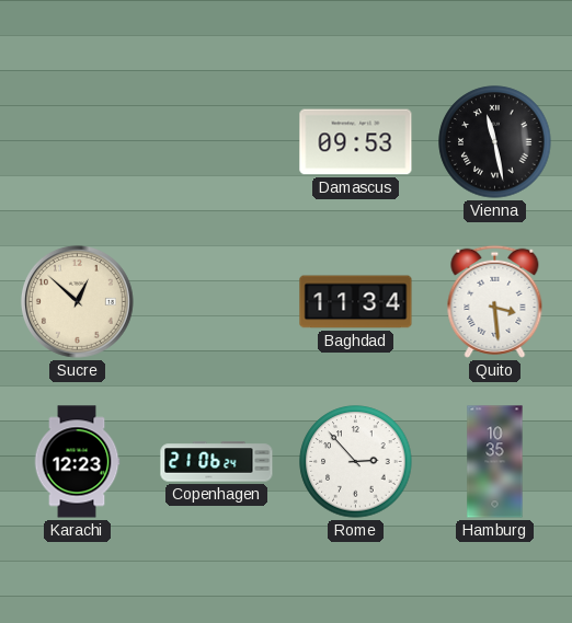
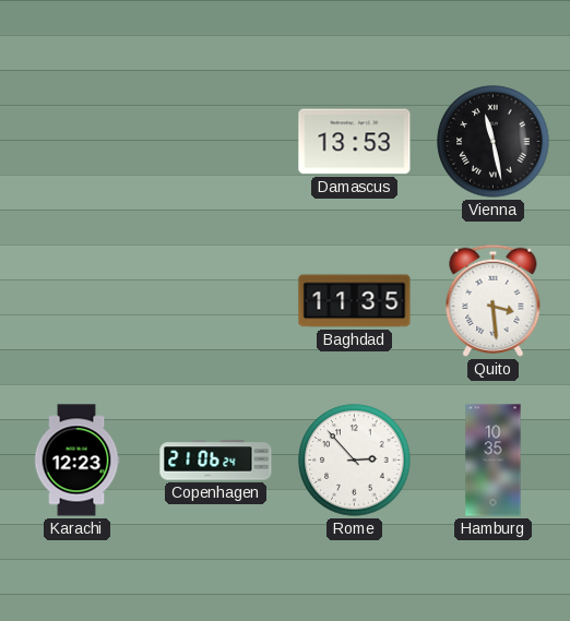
Damascus: 09:53 -> 13:53 (355, 142)
Sucre: 12:52 -> none (77, 301)
Baghdad: 11:34 -> 11:35 (355, 301)
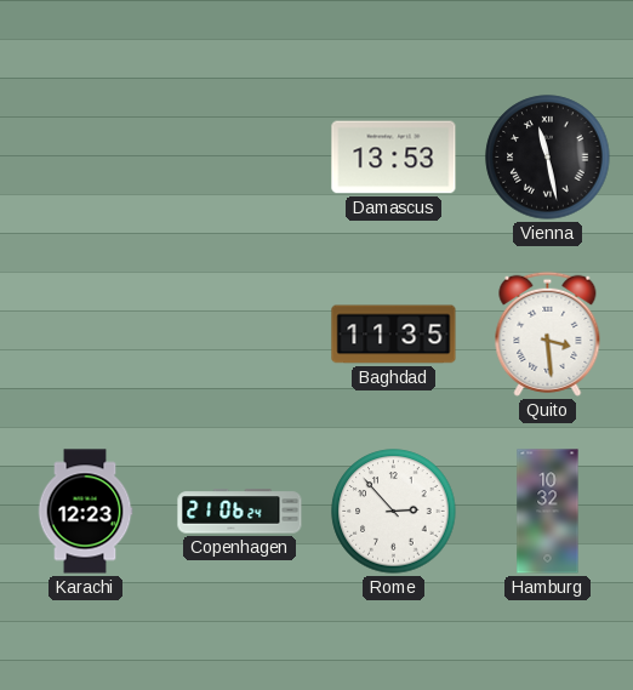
Hamburg: 10:35 -> 10:32 (548, 512)
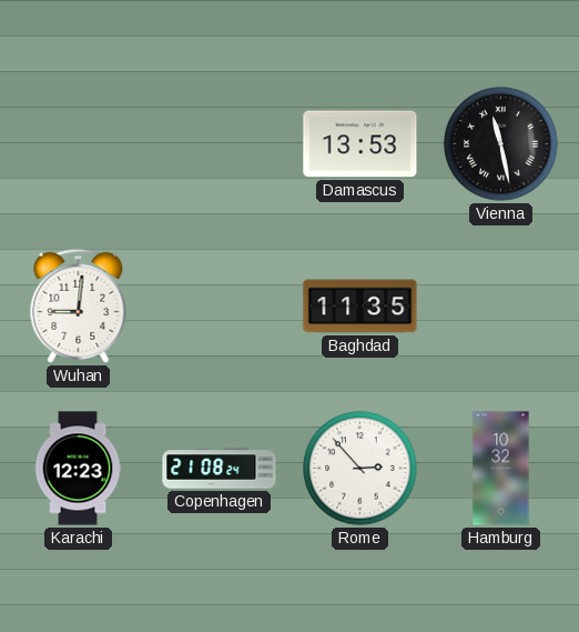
Wuhan: none -> 9:01 (79, 305)
Quito: 3:29 -> none (548, 333)
Copenhagen: 21:06 -> 21:08 (220, 469)
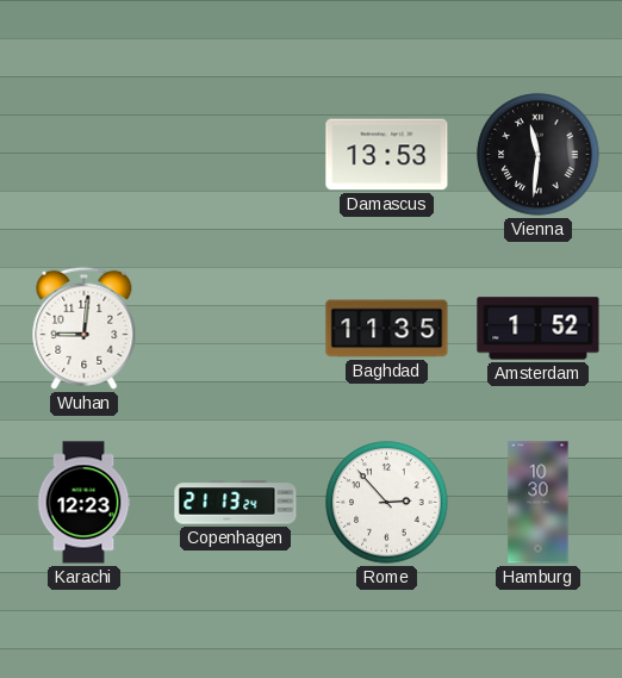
Vienna: 11:28 -> 11:31 (539, 155)
Amsterdam: none -> 1:52 (539, 329)
Copenhagen: 21:08 -> 21:13 (236, 503)
Hamburg: 10:32 -> 10:30 (539, 503)
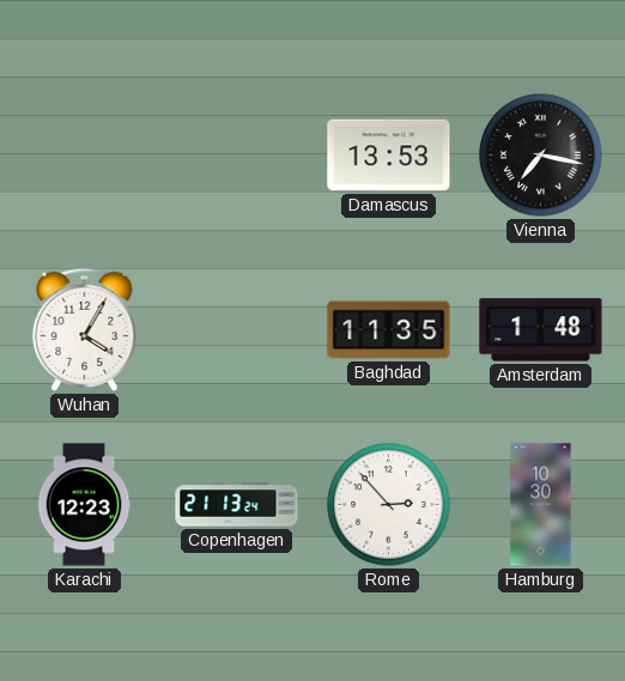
Vienna: 11:31 -> 7:17 (541, 156)
Wuhan: 9:01 -> 4:05 (85, 329)
Amsterdam: 1:52 -> 1:48 (541, 330)
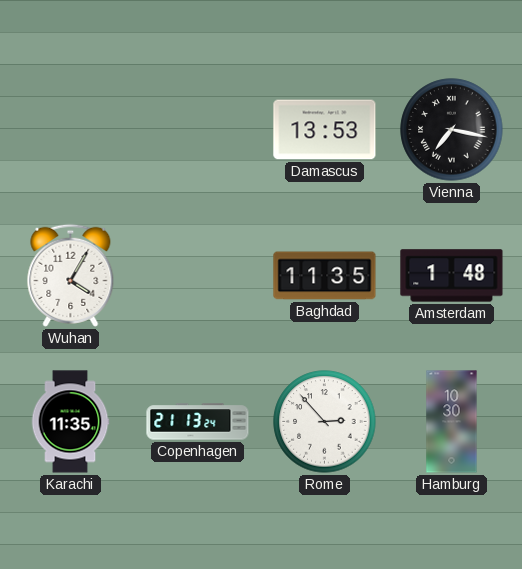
Karachi: 12:23 -> 11:35 (70, 422)
